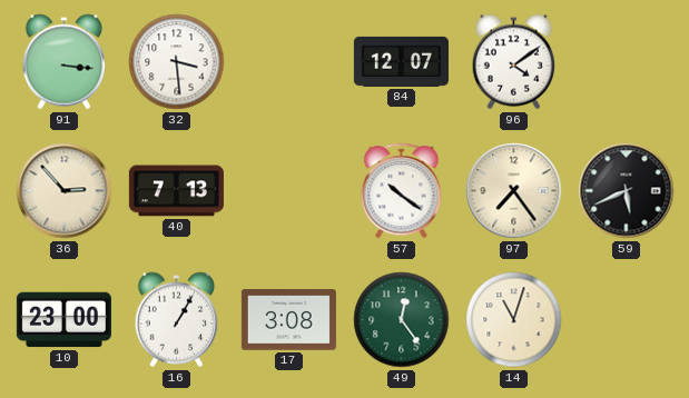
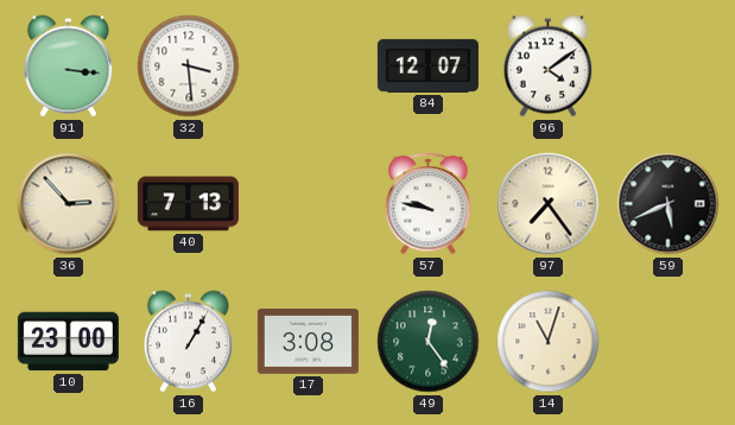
57: 10:21 -> 9:47 (429, 204)
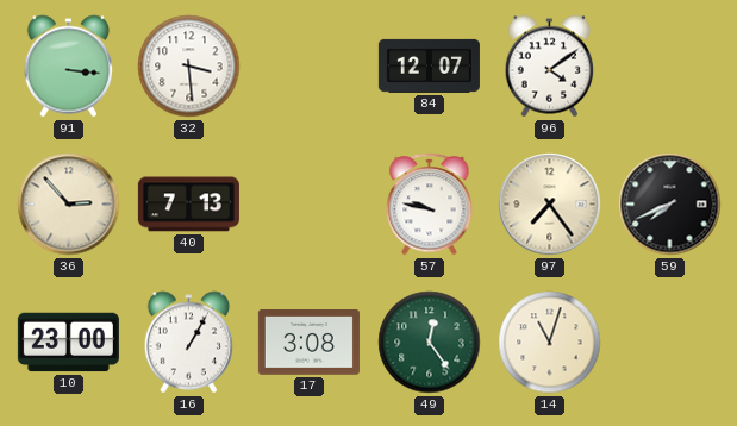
59: 5:41 -> 7:41 (670, 205)
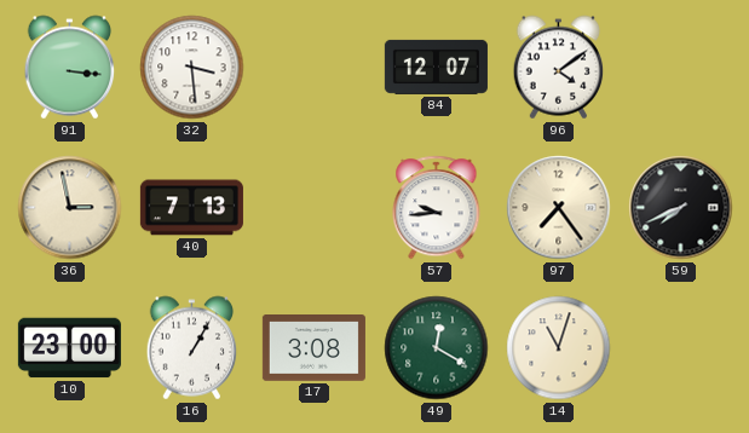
36: 2:53 -> 2:58 (70, 208)
57: 9:47 -> 9:44 (437, 208)
49: 12:24 -> 12:20 (437, 348)
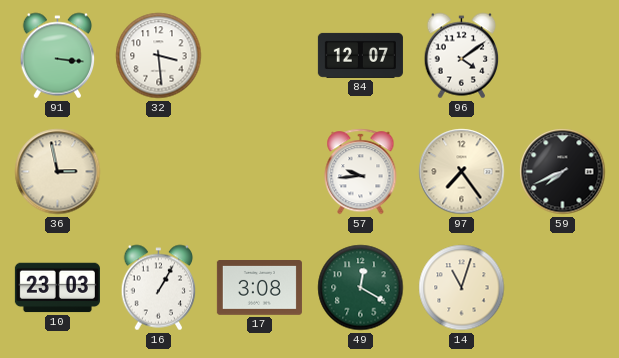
40: 7:13 -> none (191, 208)
10: 23:00 -> 23:03 (57, 288)
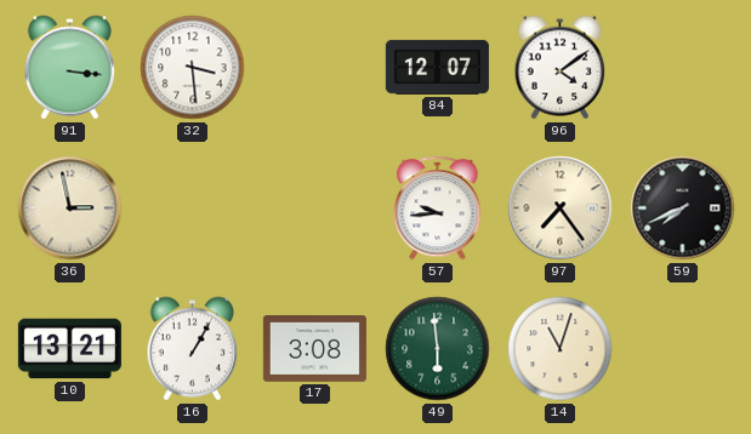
10: 23:03 -> 13:21 (69, 349)
49: 12:20 -> 5:59 (438, 349)
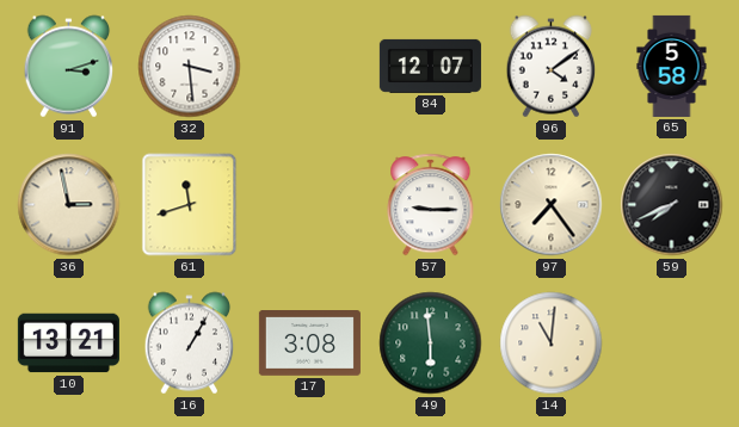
91: 3:16 -> 3:12 (69, 67)
65: none -> 5:58 (672, 66)
61: none -> 11:42 (190, 205)
57: 9:44 -> 9:15 (431, 205)
14: 11:03 -> 11:01 (552, 344)
